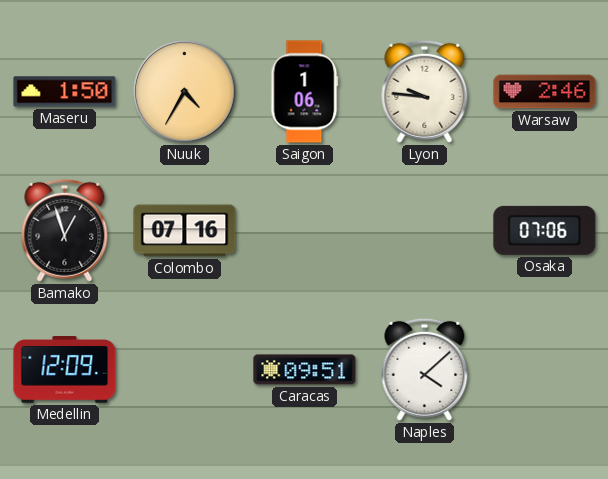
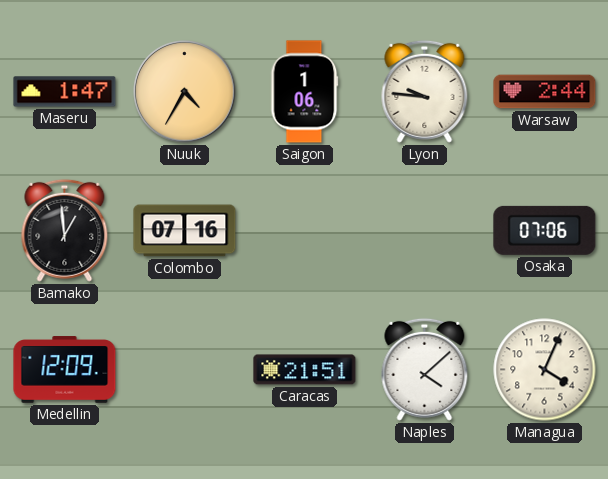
Maseru: 1:50 -> 1:47 (65, 92)
Warsaw: 2:46 -> 2:44 (545, 92)
Bamako: 12:57 -> 12:59 (65, 230)
Caracas: 09:51 -> 21:51 (305, 370)
Managua: none -> 4:04 (545, 370)
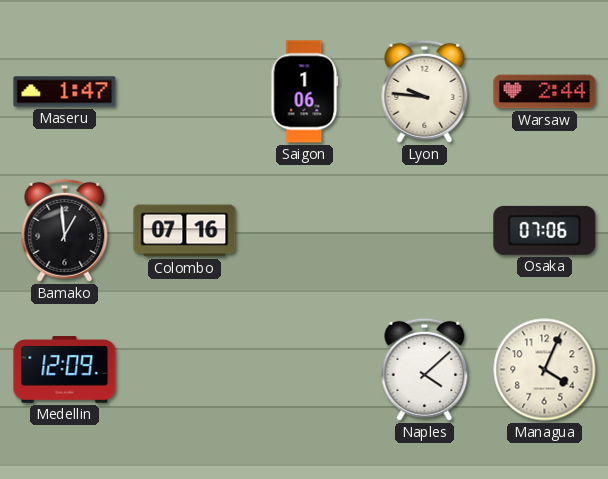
Nuuk: 4:35 -> none (185, 92)
Caracas: 21:51 -> none (305, 370)
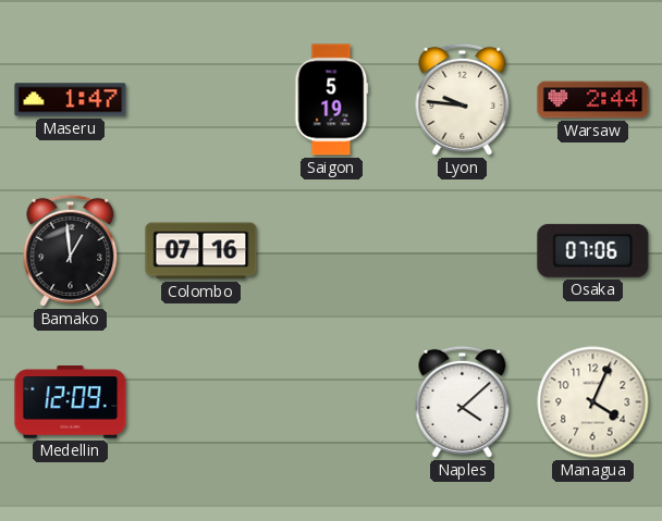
Saigon: 1:06 -> 5:19 (331, 100)
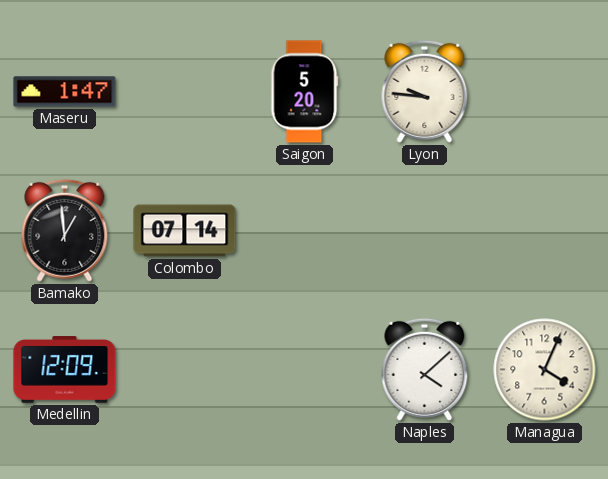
Saigon: 5:19 -> 5:20 (304, 92)
Warsaw: 2:44 -> none (593, 100)
Colombo: 07:16 -> 07:14 (185, 231)
Osaka: 07:06 -> none (593, 250)
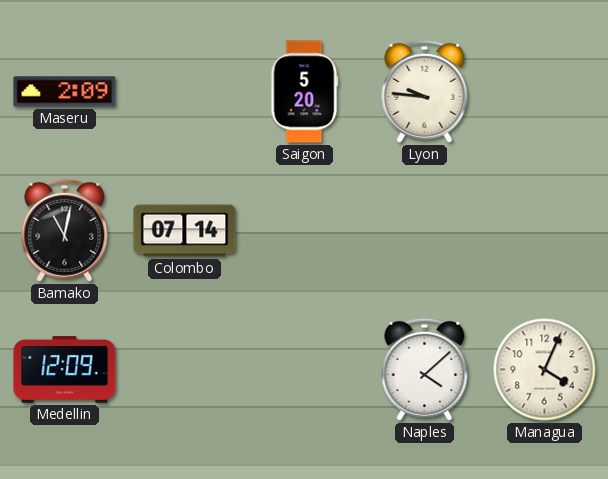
Maseru: 1:47 -> 2:09 (65, 92)
Bamako: 12:59 -> 11:02 (65, 230)
